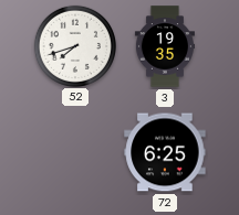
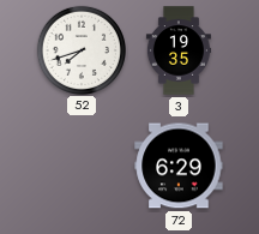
72: 6:25 -> 6:29 (179, 166)
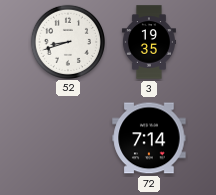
52: 7:42 -> 8:42 (67, 41)
72: 6:29 -> 7:14 (149, 138)
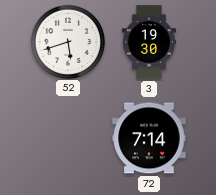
52: 8:42 -> 5:42 (67, 41)
3: 19:35 -> 19:30 (149, 42)
